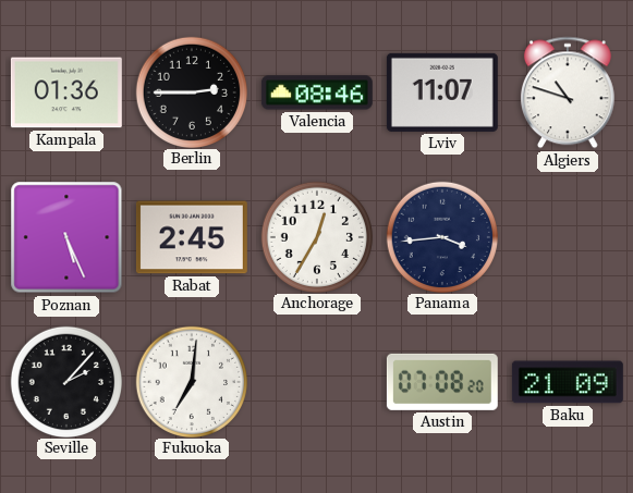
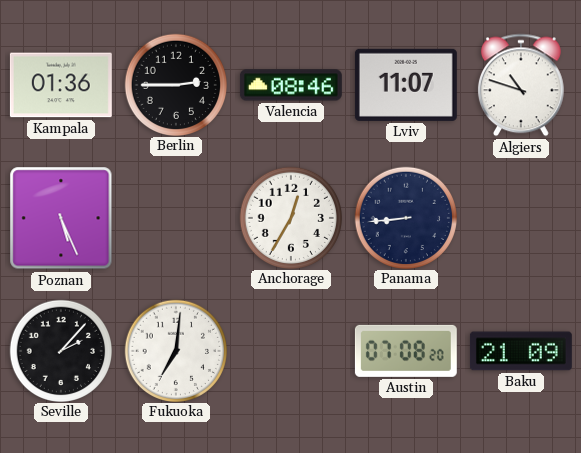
Rabat: 2:45 -> none (192, 237)
Panama: 3:44 -> 8:44 (405, 217)
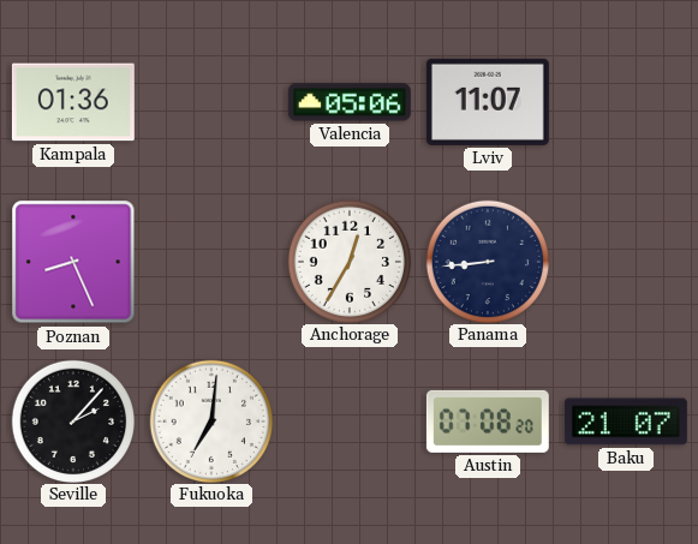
Berlin: 2:45 -> none (175, 84)
Valencia: 08:46 -> 05:06 (350, 102)
Algiers: 10:48 -> none (521, 85)
Poznan: 5:26 -> 8:26 (73, 262)
Baku: 21:09 -> 21:07 (626, 422)
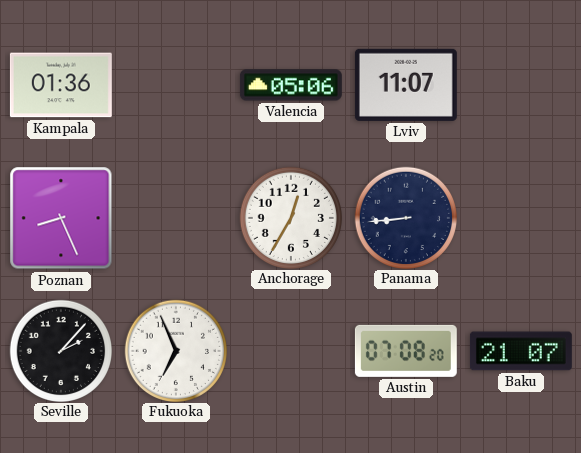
Fukuoka: 7:01 -> 6:56 (175, 350)
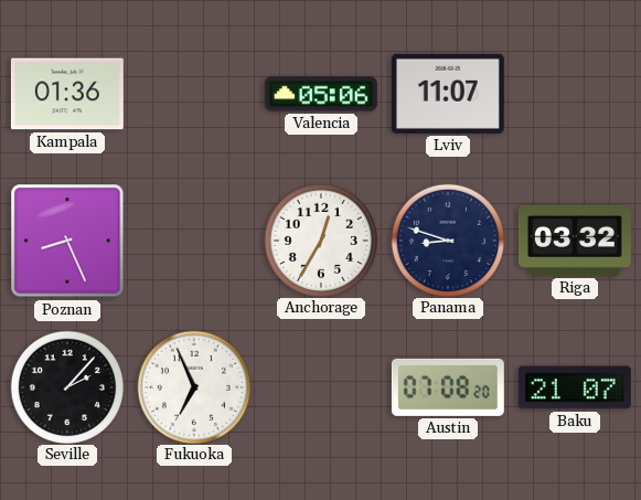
Panama: 8:44 -> 8:48 (447, 240)
Riga: none -> 03:32 (575, 241)
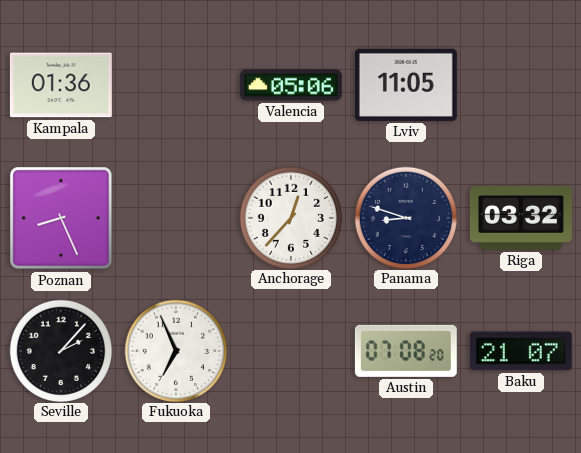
Lviv: 11:07 -> 11:05 (406, 85)
Anchorage: 12:35 -> 12:37 (290, 217)
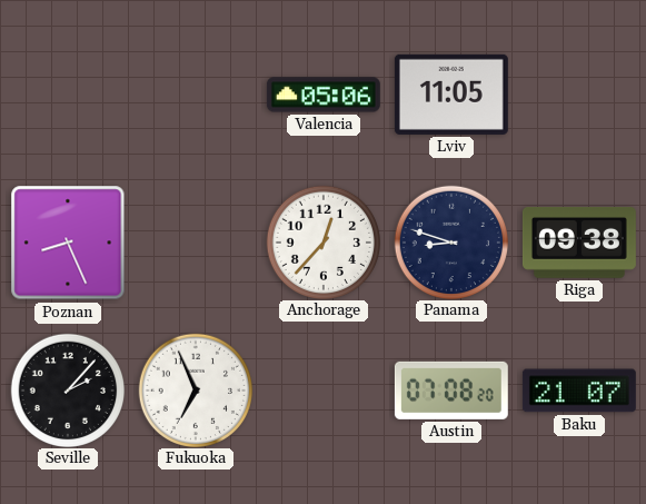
Kampala: 01:36 -> none (61, 85)
Riga: 03:32 -> 09:38 (579, 243)
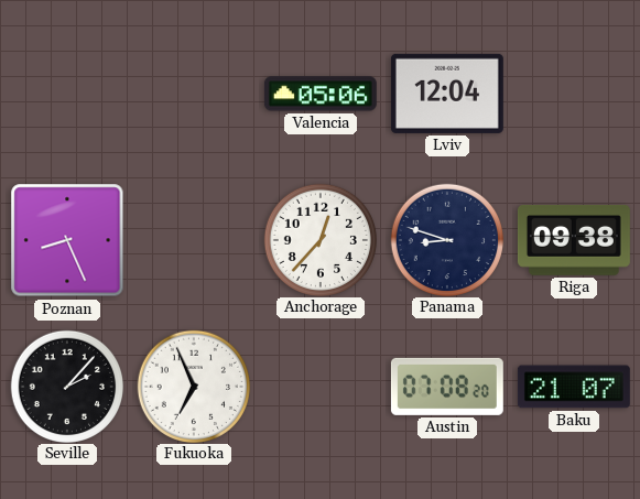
Lviv: 11:05 -> 12:04 (447, 94)
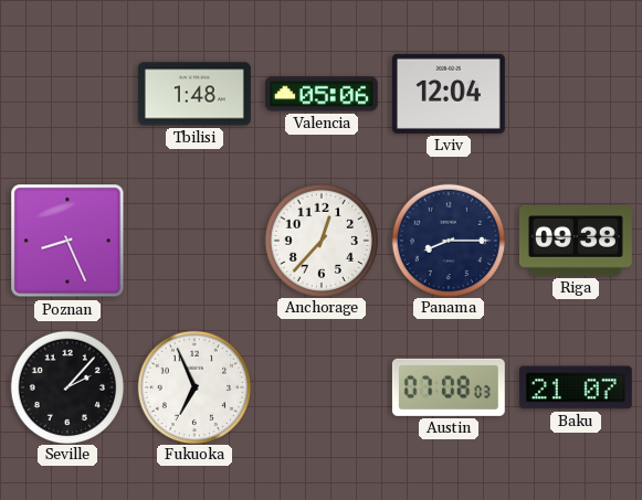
Tbilisi: none -> 1:48 (194, 94)
Panama: 8:48 -> 8:15 (448, 240)
Austin: 07:08:20 -> 07:08:03 (449, 387)
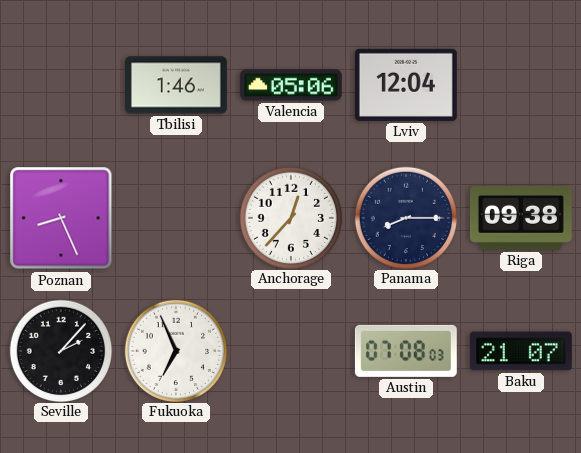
Tbilisi: 1:48 -> 1:46 (176, 85)
